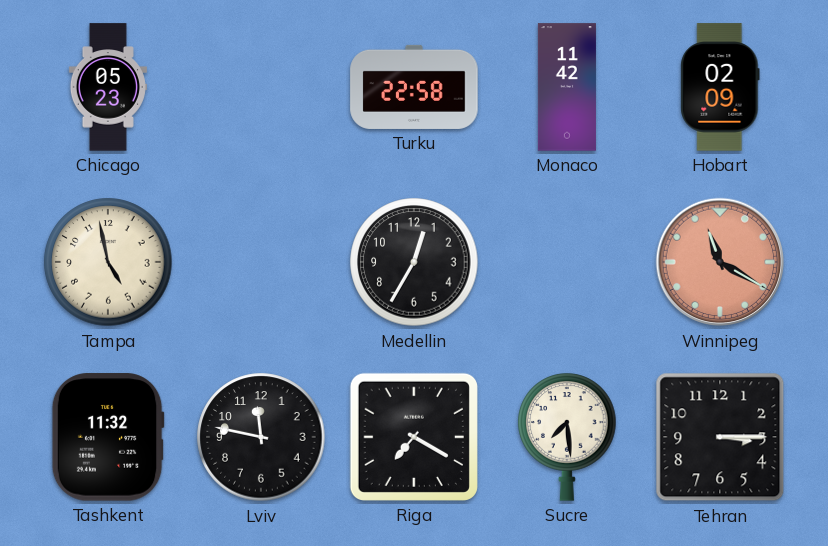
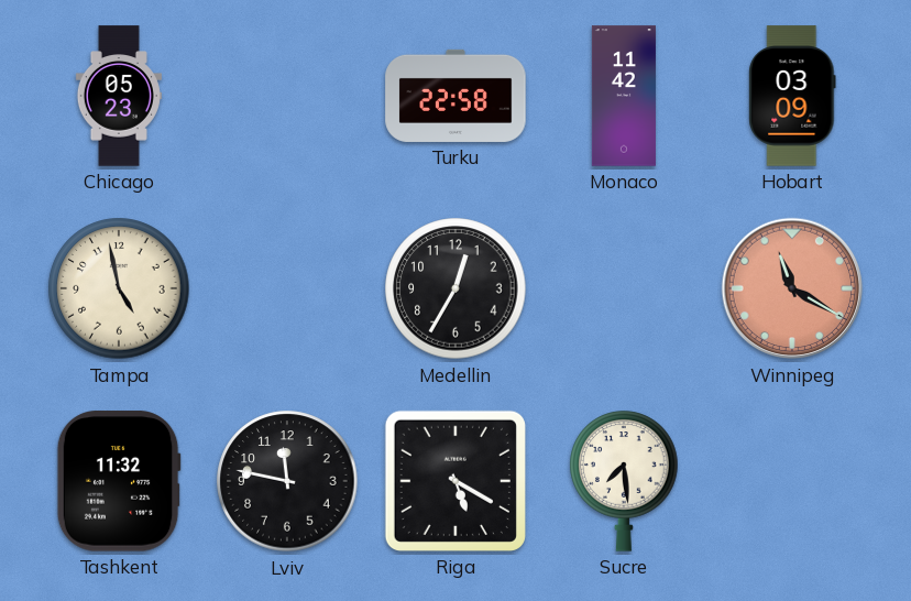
Hobart: 02:09 -> 03:09 (792, 96)
Riga: 7:20 -> 5:20 (455, 481)
Tehran: 3:15 -> none (720, 437)
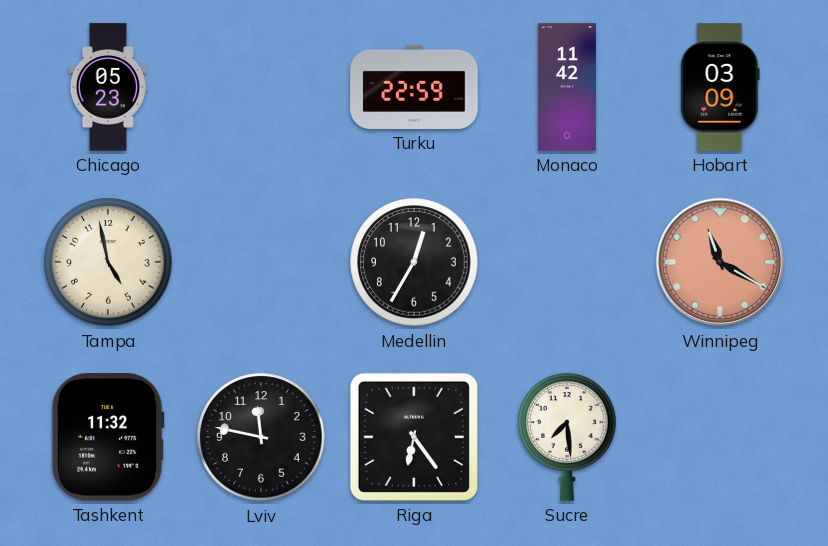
Turku: 22:58 -> 22:59 (414, 87)
Riga: 5:20 -> 6:24 (414, 437)
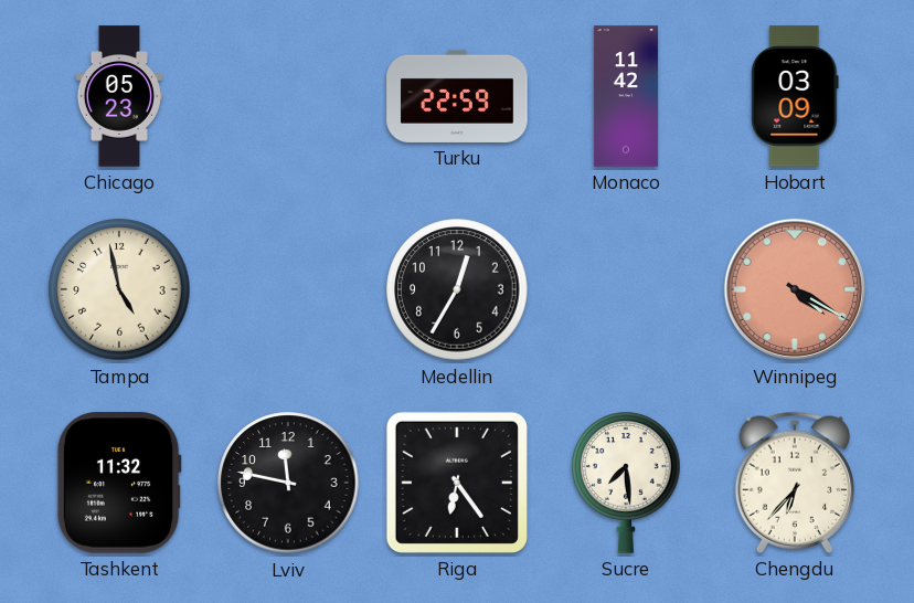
Winnipeg: 11:20 -> 4:20 (795, 289)
Chengdu: none -> 6:37 (794, 483)
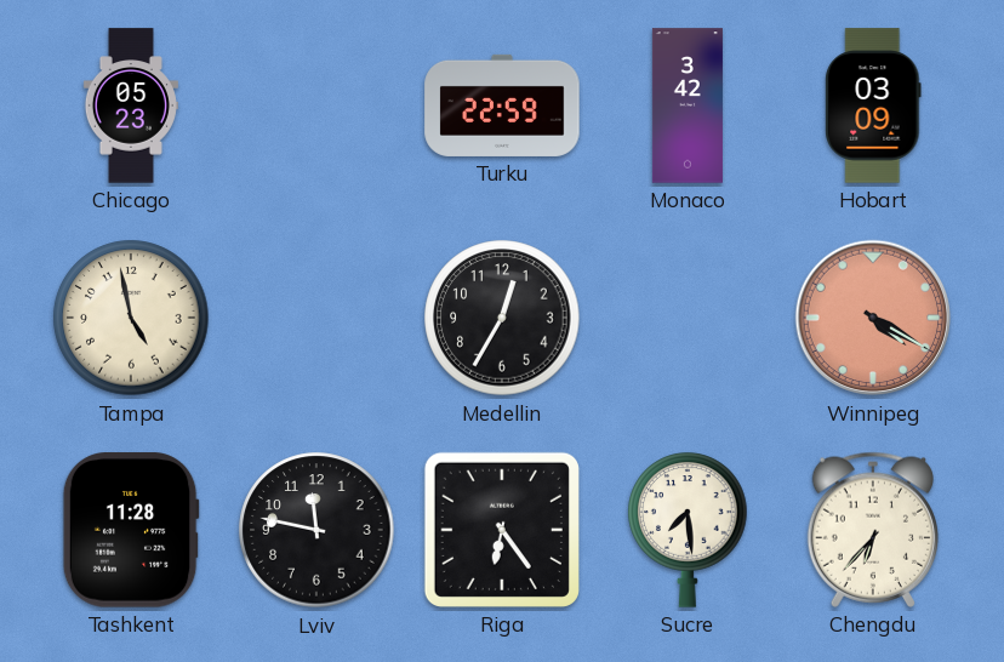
Monaco: 11:42 -> 3:42 (688, 105)
Tashkent: 11:32 -> 11:28 (131, 530)
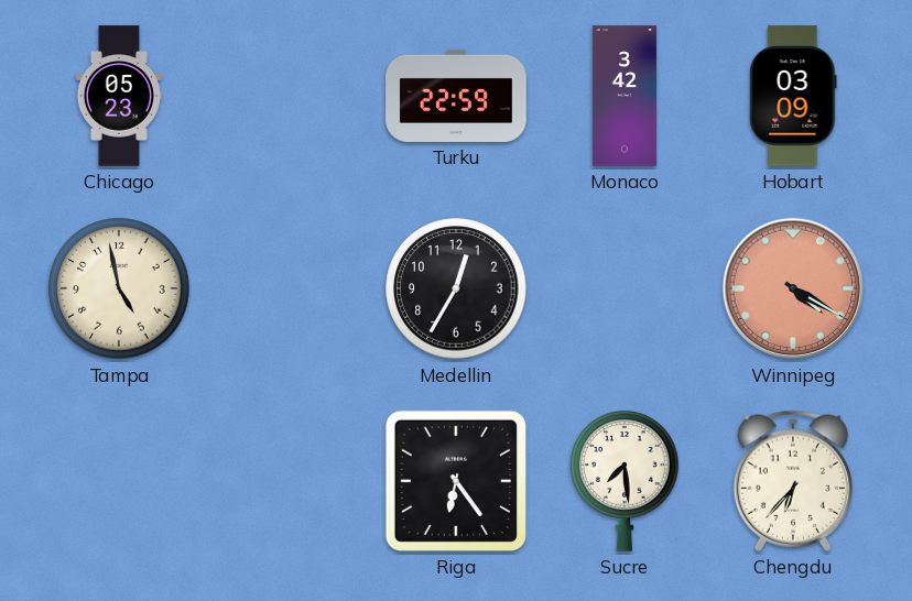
Tashkent: 11:28 -> none (131, 530)
Lviv: 11:47 -> none (316, 530)
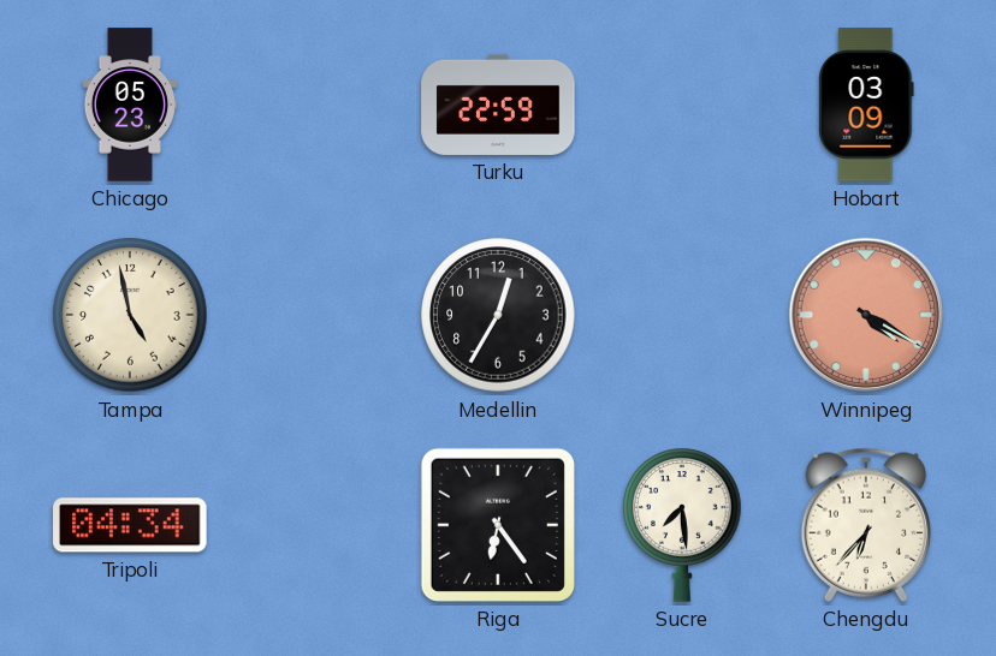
Monaco: 3:42 -> none (625, 96)
Tripoli: none -> 04:34 (130, 525)
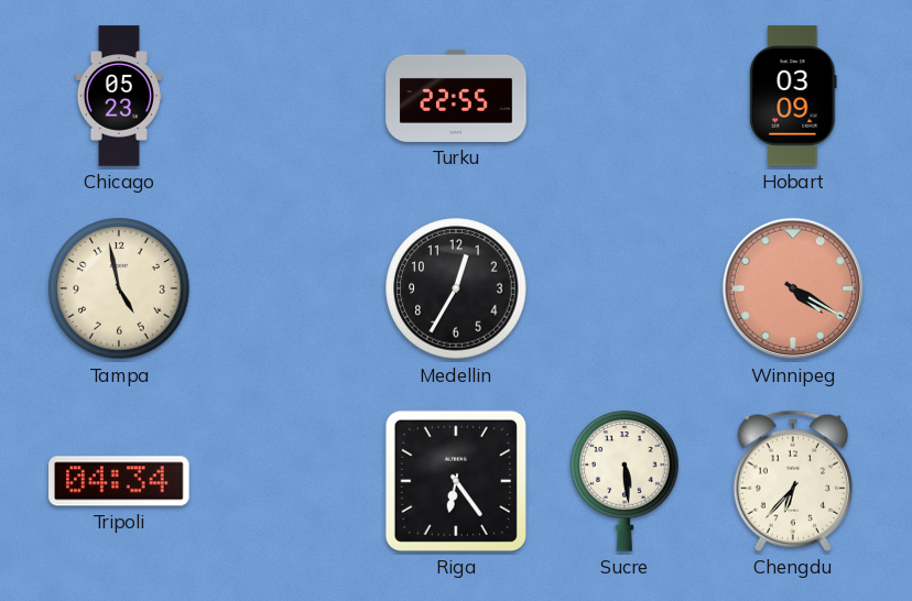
Turku: 22:59 -> 22:55 (456, 96)
Sucre: 7:29 -> 5:29 (625, 481)
